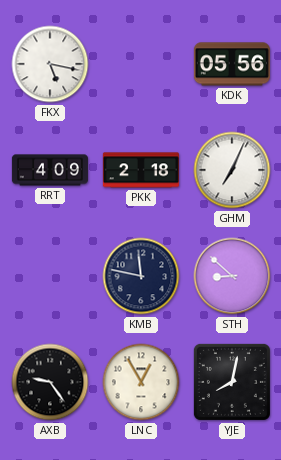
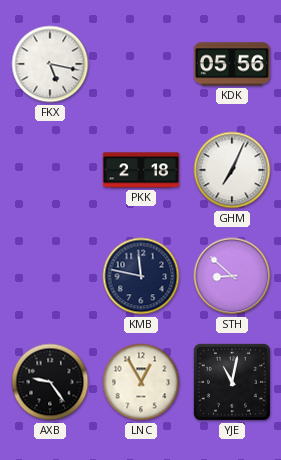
RRT: 4:09 -> none (50, 170)
YJE: 8:02 -> 11:02 (232, 382)
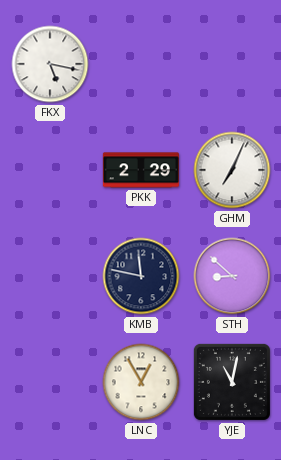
KDK: 05:56 -> none (232, 64)
PKK: 2:18 -> 2:29 (141, 170)
AXB: 9:24 -> none (50, 382)
